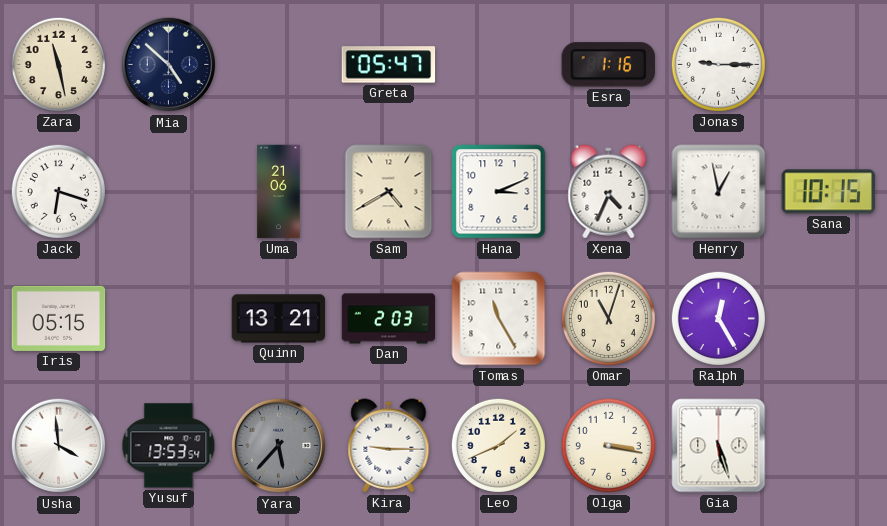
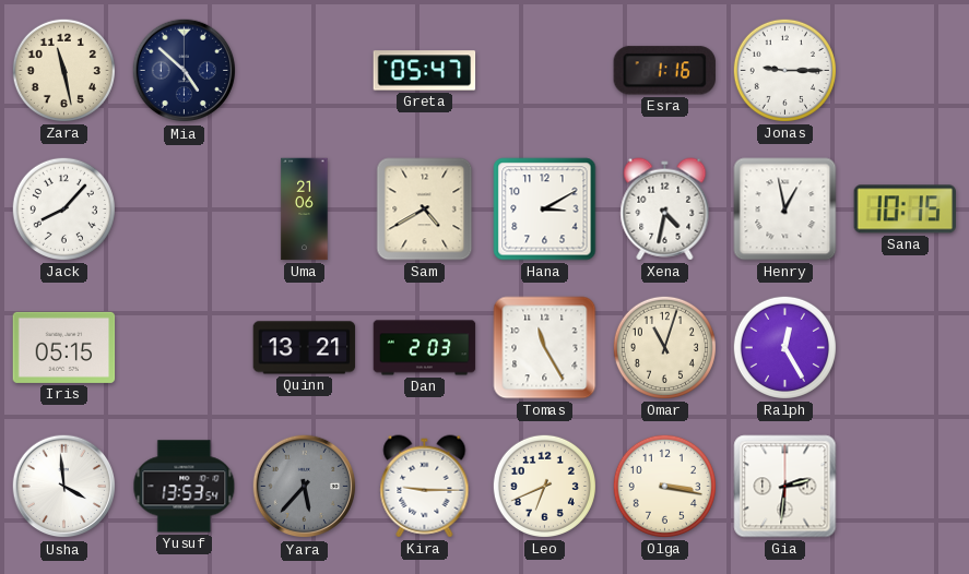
Jack: 6:18 -> 8:07 (63, 208)
Hana: 3:11 -> 3:10 (545, 210)
Xena: 4:34 -> 4:32 (665, 210)
Leo: 1:41 -> 6:41 (544, 486)
Gia: 5:27 -> 2:31 (785, 487)
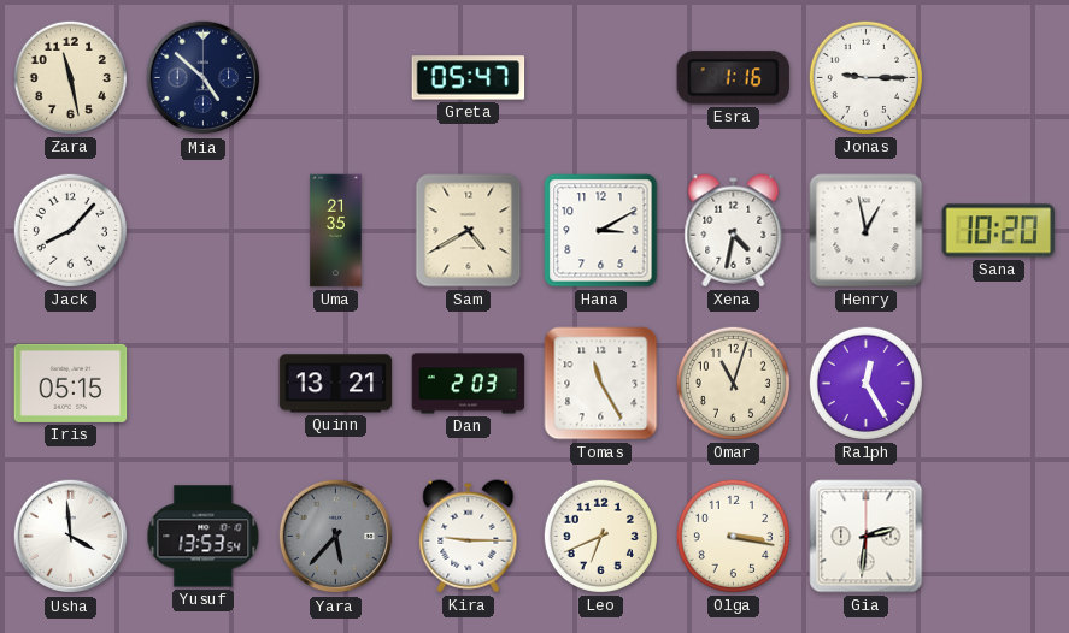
Uma: 21:06 -> 21:35 (336, 231)
Sana: 10:15 -> 10:20 (998, 231)
